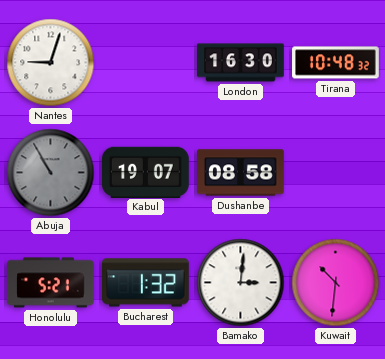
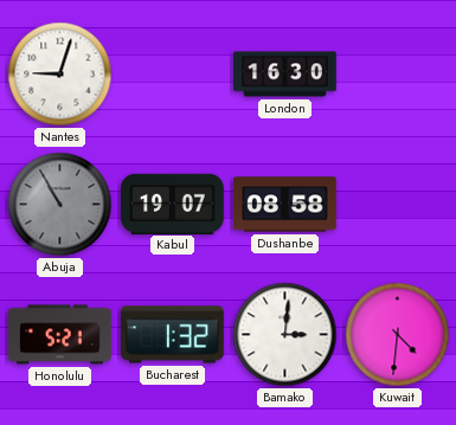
Tirana: 10:48 -> none (336, 63)
Kuwait: 10:31 -> 4:31 (398, 335)
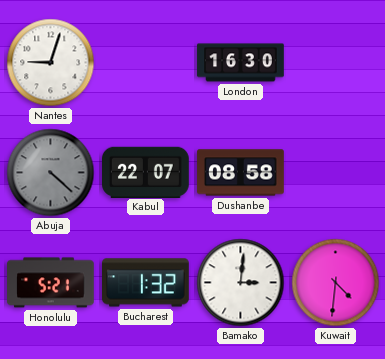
Abuja: 10:55 -> 4:22 (51, 173)
Kabul: 19:07 -> 22:07 (146, 172)
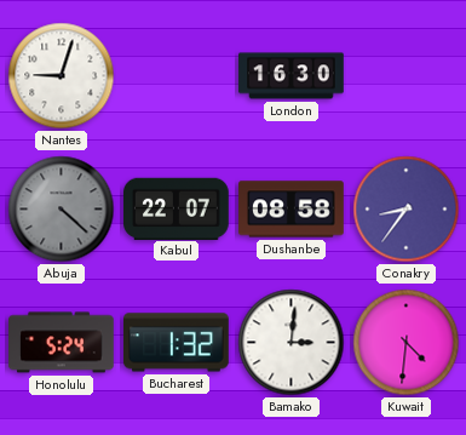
Conakry: none -> 8:36 (407, 210)
Honolulu: 5:21 -> 5:24 (62, 343)
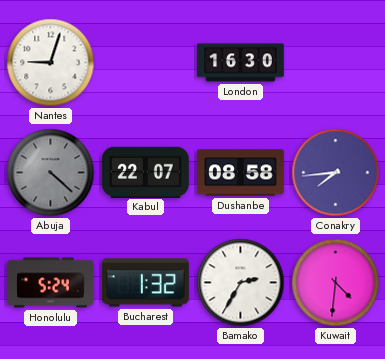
Conakry: 8:36 -> 7:44 (336, 173)
Bamako: 3:01 -> 2:35 (241, 283)
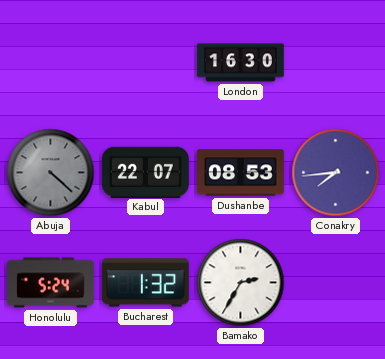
Nantes: 9:03 -> none (51, 63)
Dushanbe: 08:58 -> 08:53 (241, 173)
Kuwait: 4:31 -> none (336, 283)
